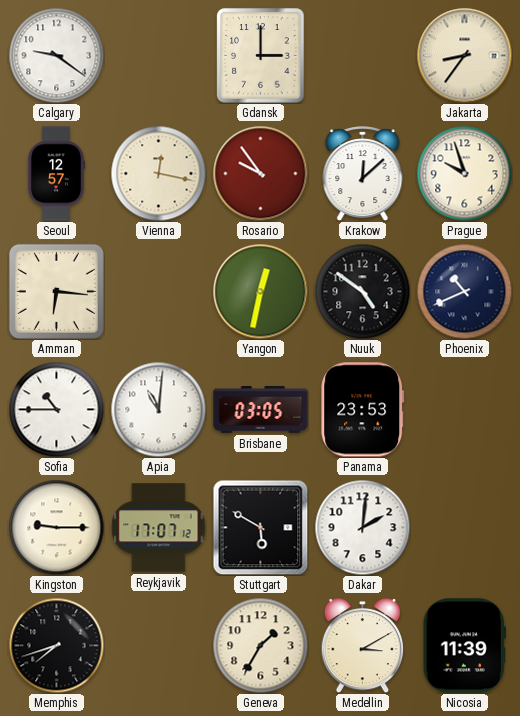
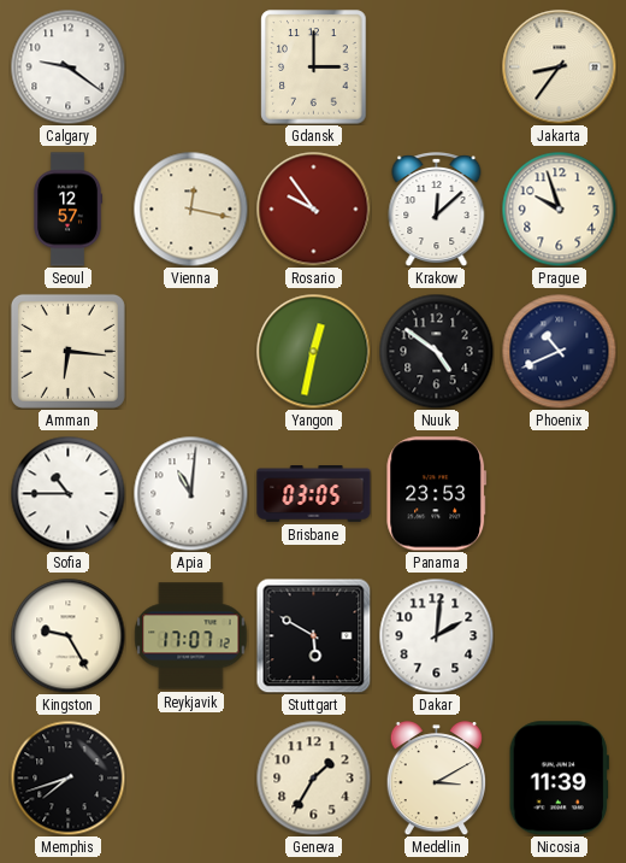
Kingston: 9:15 -> 9:25 (67, 635)
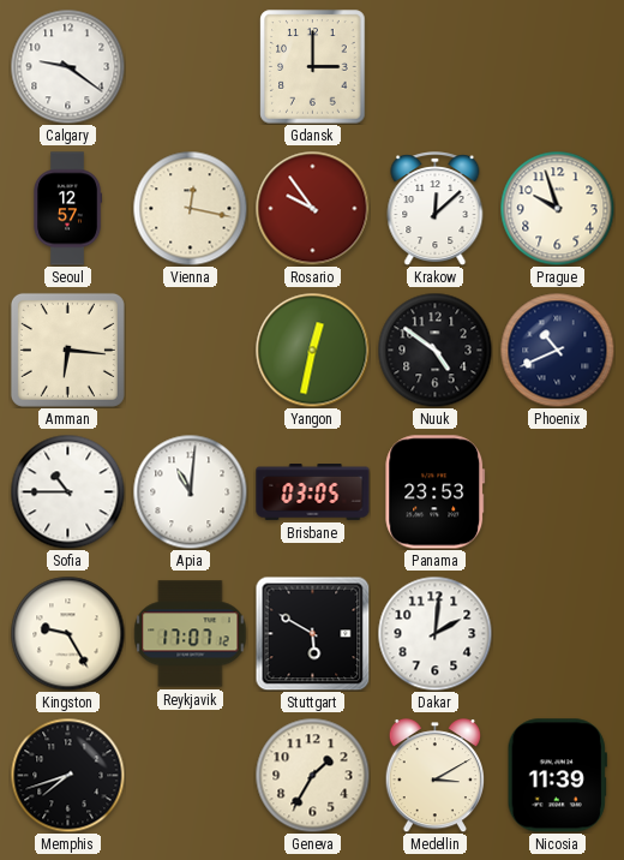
Jakarta: 8:36 -> none (559, 66)
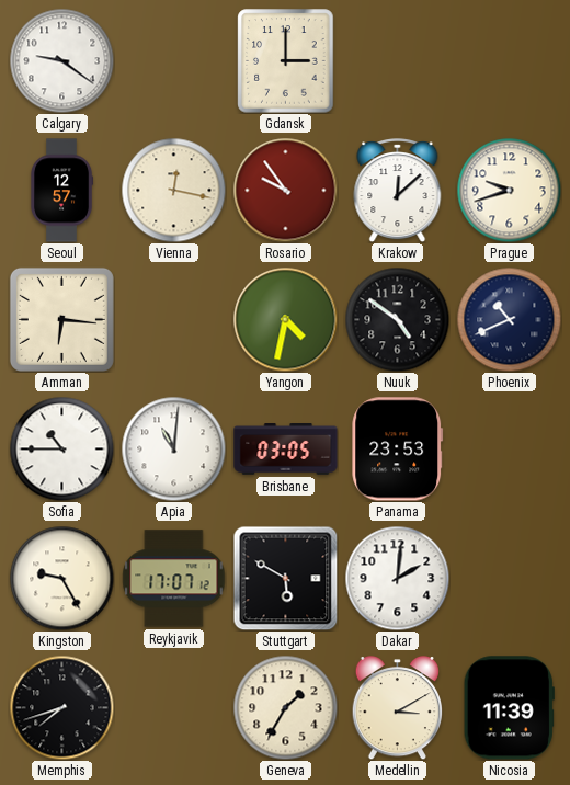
Prague: 9:57 -> 9:42 (509, 190)
Yangon: 12:32 -> 4:32 (285, 319)
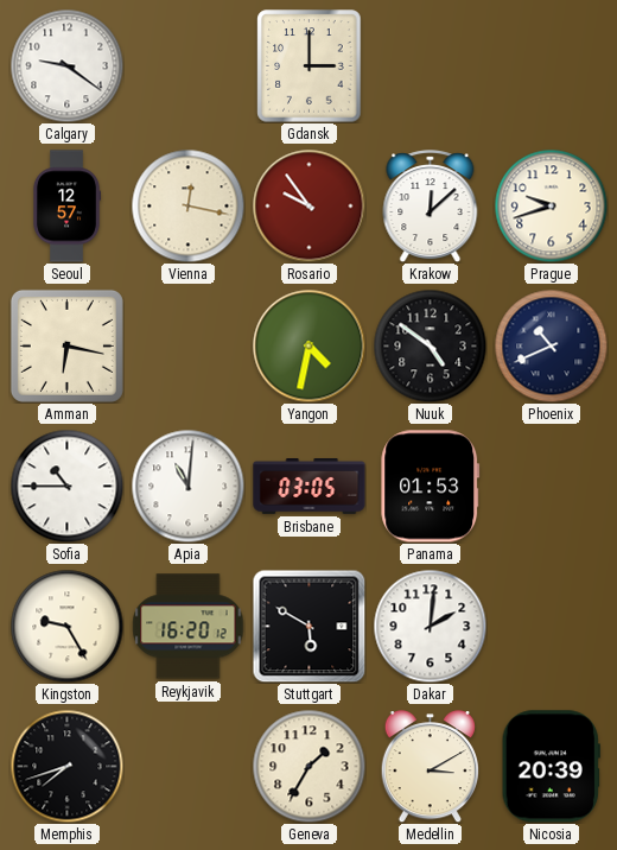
Amman: 6:16 -> 6:17 (66, 345)
Panama: 23:53 -> 01:53 (431, 487)
Reykjavik: 17:07 -> 16:20 (189, 627)
Nicosia: 11:39 -> 20:39 (551, 767)
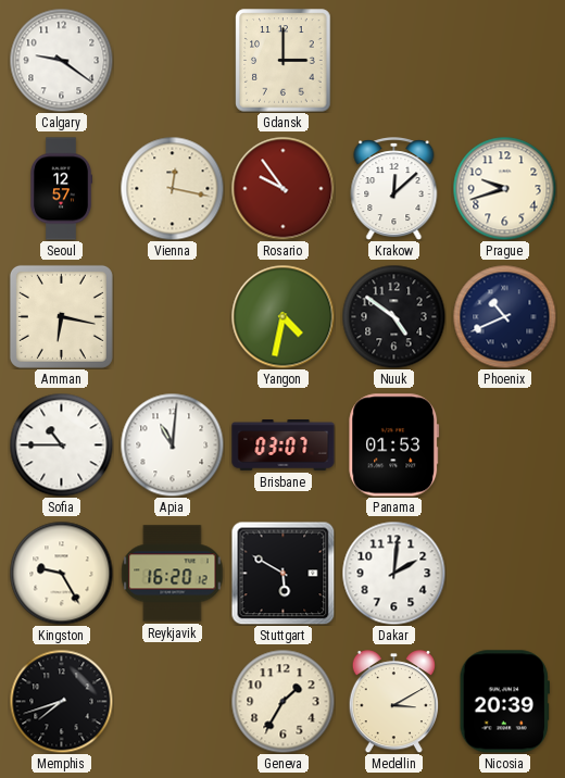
Brisbane: 03:05 -> 03:07 (284, 446)
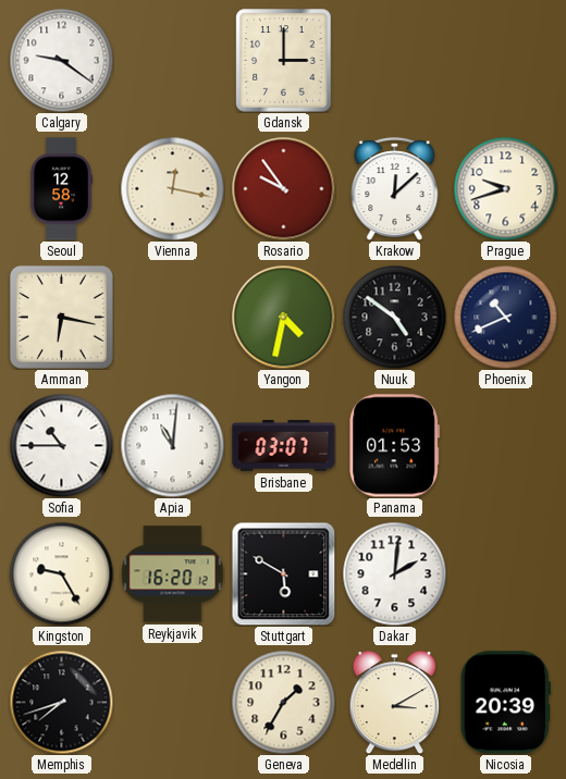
Seoul: 12:57 -> 12:58 (62, 189)
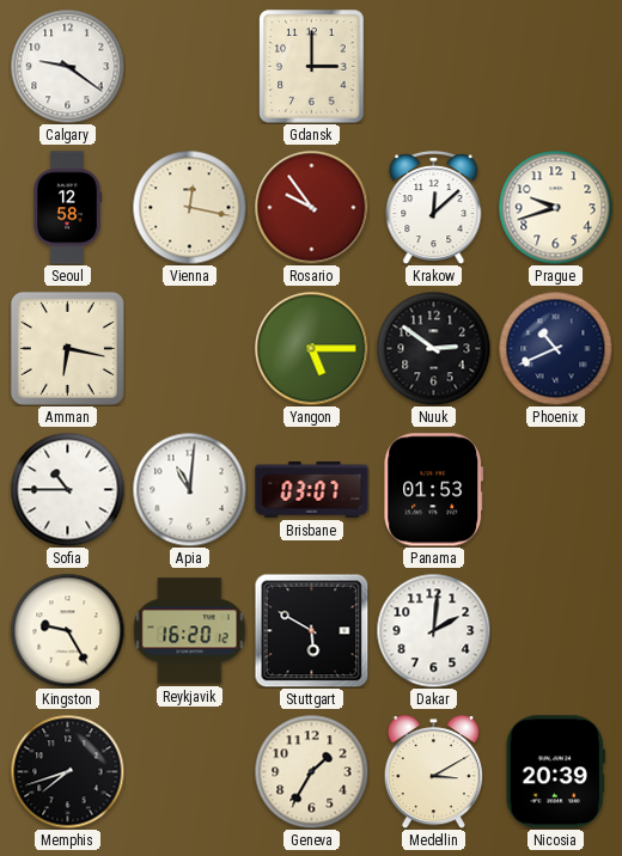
Yangon: 4:32 -> 5:15 (311, 348)
Nuuk: 4:51 -> 2:51 (433, 348)
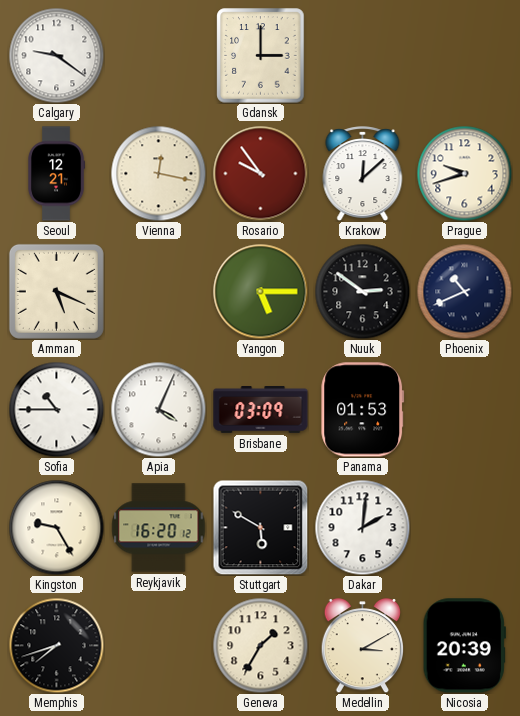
Seoul: 12:58 -> 12:21 (57, 174)
Amman: 6:17 -> 5:19 (56, 291)
Apia: 11:01 -> 4:04 (158, 409)
Brisbane: 03:07 -> 03:09 (261, 410)
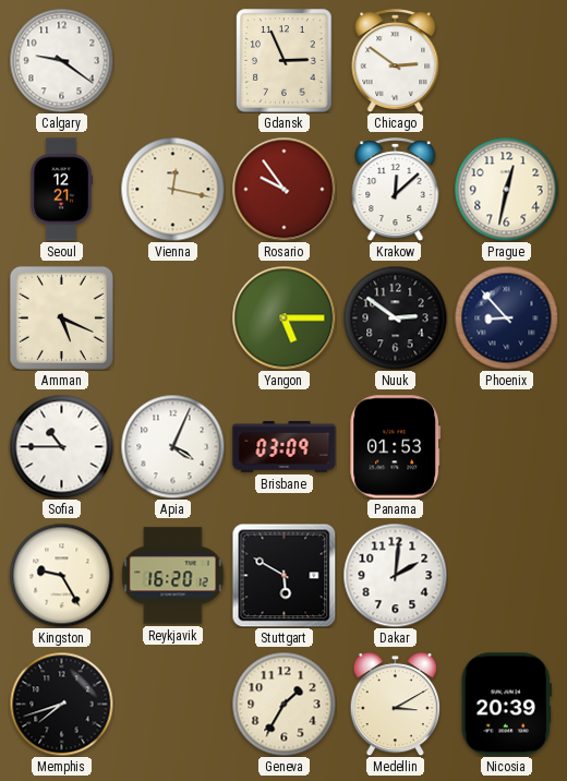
Gdansk: 3:00 -> 2:56 (285, 61)
Chicago: none -> 2:51 (396, 61)
Prague: 9:42 -> 12:32 (506, 189)
Phoenix: 10:41 -> 8:53 (506, 317)
